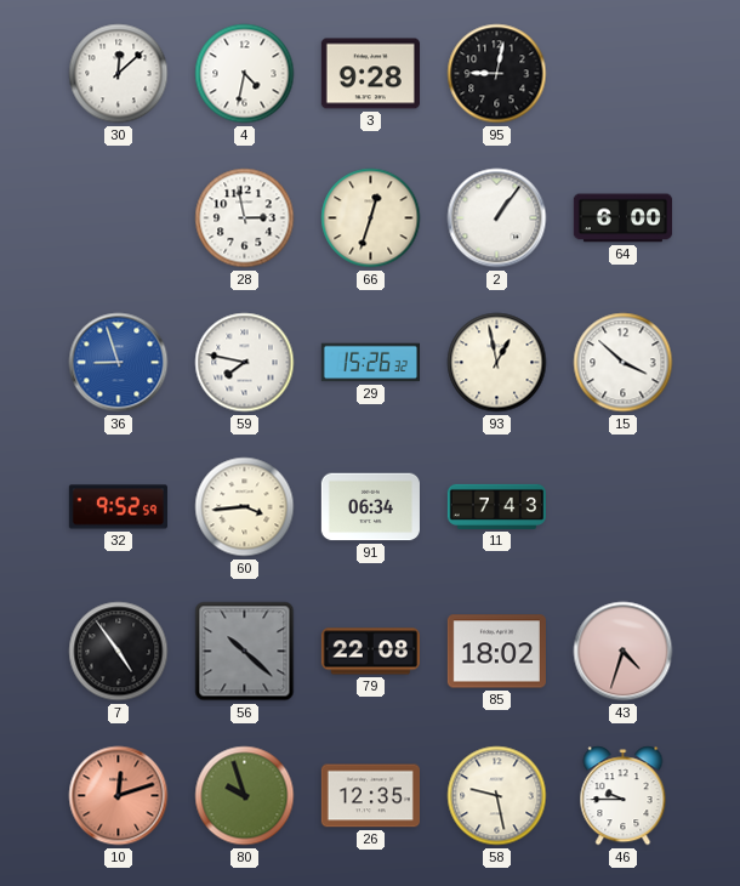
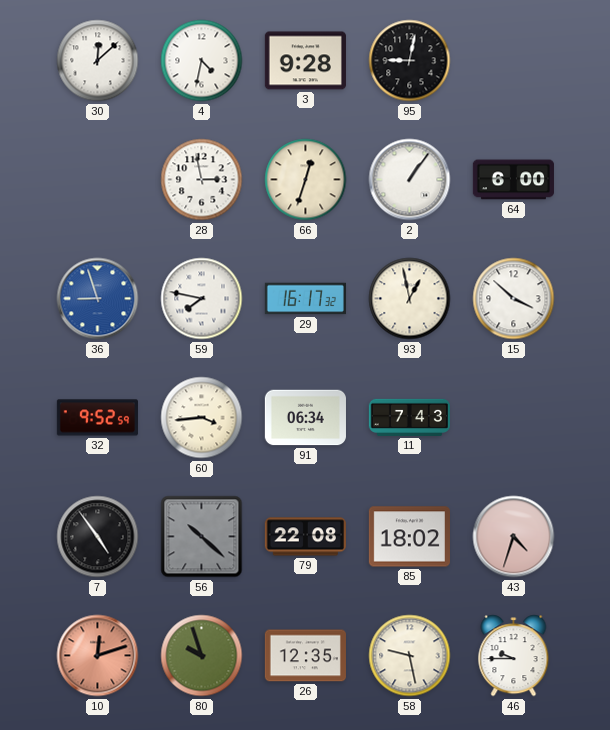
29: 15:26 -> 16:17 (305, 299)
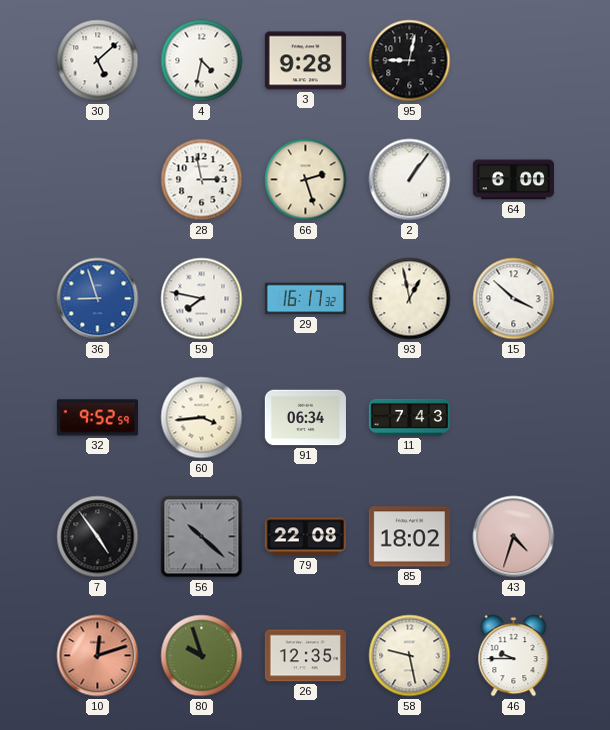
30: 12:08 -> 5:08 (98, 61)
66: 12:33 -> 2:27 (306, 180)
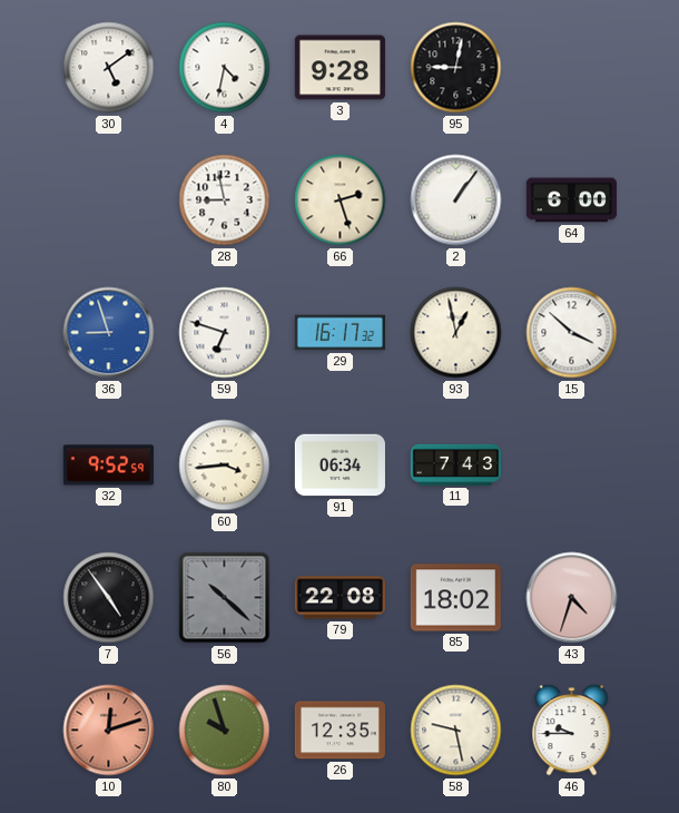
30: 5:08 -> 5:09 (109, 68)
28: 2:58 -> 8:58 (225, 200)
59: 7:47 -> 6:48 (225, 333)
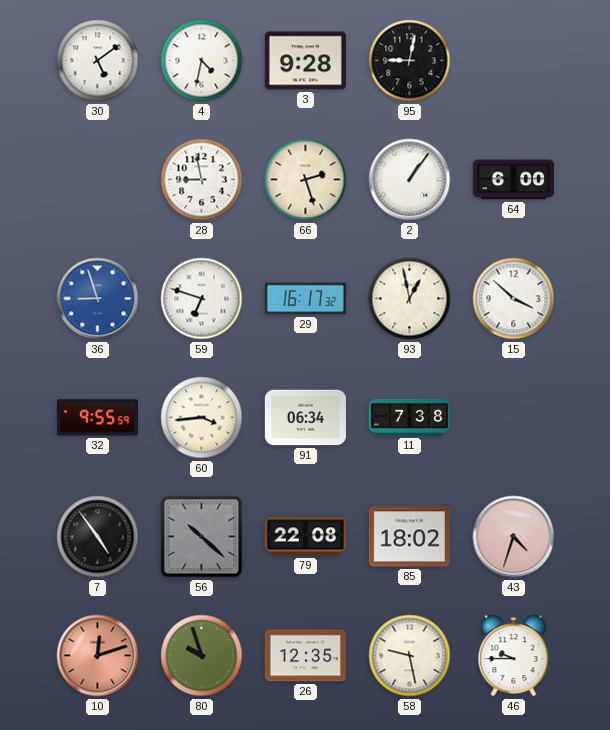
32: 9:52 -> 9:55 (97, 418)
11: 7:43 -> 7:38 (409, 417)
